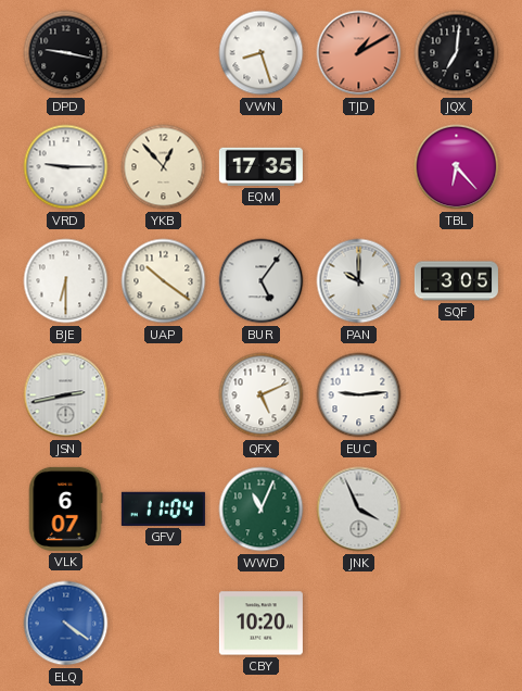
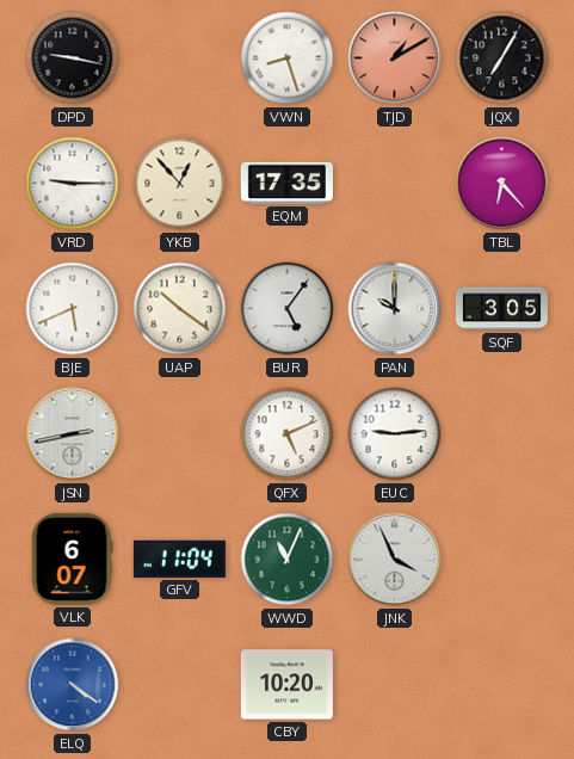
JQX: 7:01 -> 7:05 (502, 58)
BJE: 6:30 -> 5:41 (73, 309)
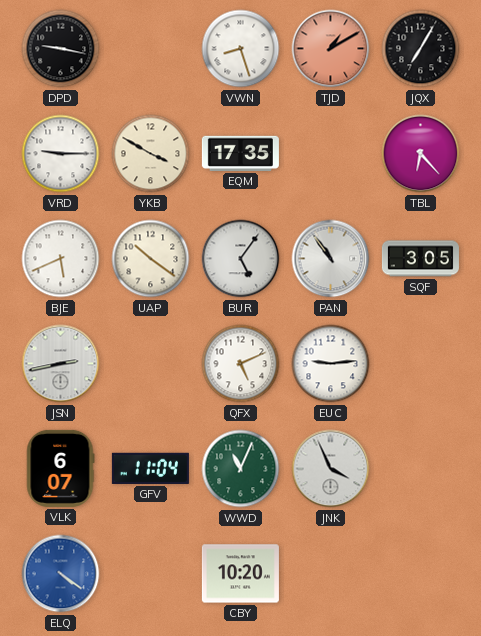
YKB: 12:53 -> 3:50 (151, 154)
PAN: 10:00 -> 10:54 (331, 259)
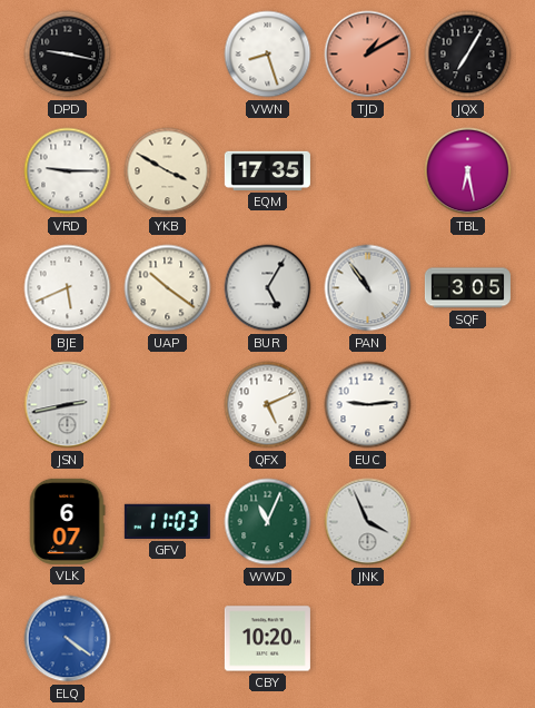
TBL: 6:23 -> 6:28 (468, 171)
BUR: 5:06 -> 5:05 (268, 288)
GFV: 11:04 -> 11:03 (167, 521)
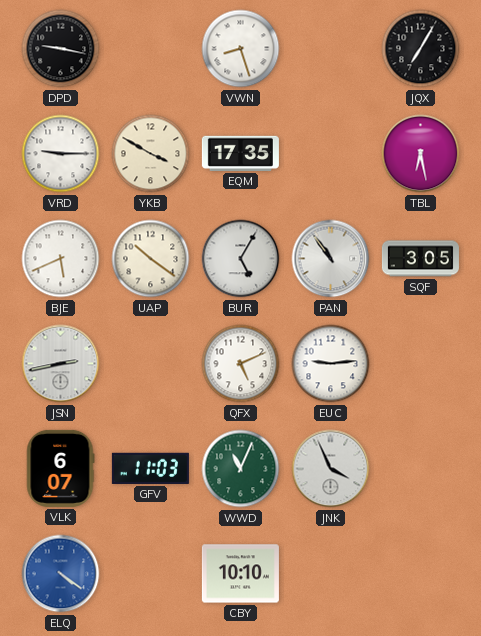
TJD: 1:10 -> none (368, 55)
CBY: 10:20 -> 10:10 (240, 574)
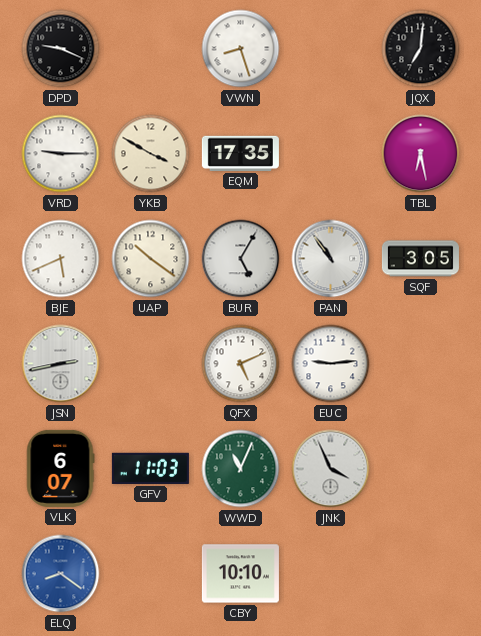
DPD: 9:17 -> 9:19 (61, 49)
JQX: 7:05 -> 7:01 (421, 49)
ELQ: 4:21 -> 8:21 (61, 574)
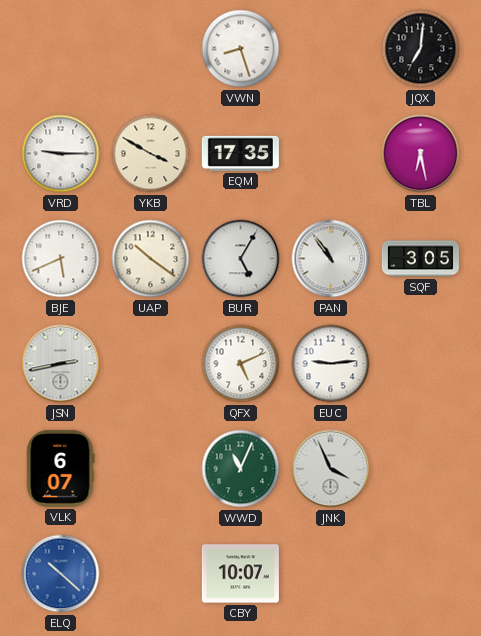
DPD: 9:19 -> none (61, 49)
GFV: 11:03 -> none (150, 468)
ELQ: 8:21 -> 10:22 (61, 574)
CBY: 10:10 -> 10:07 (240, 574)
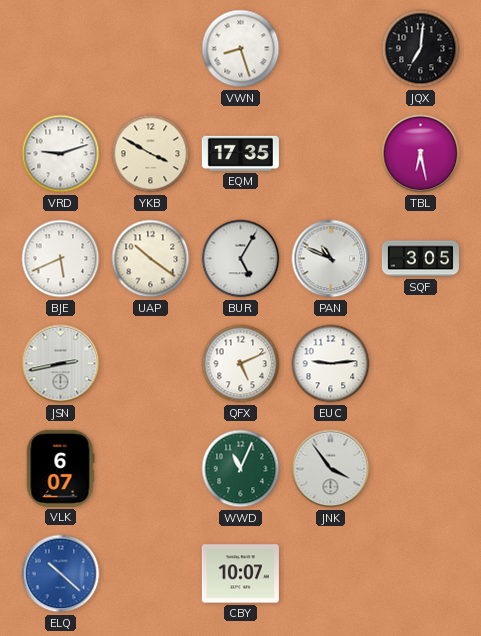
VRD: 9:15 -> 9:12 (61, 154)
PAN: 10:54 -> 10:49 (331, 259)
JNK: 3:56 -> 3:54 (331, 469)
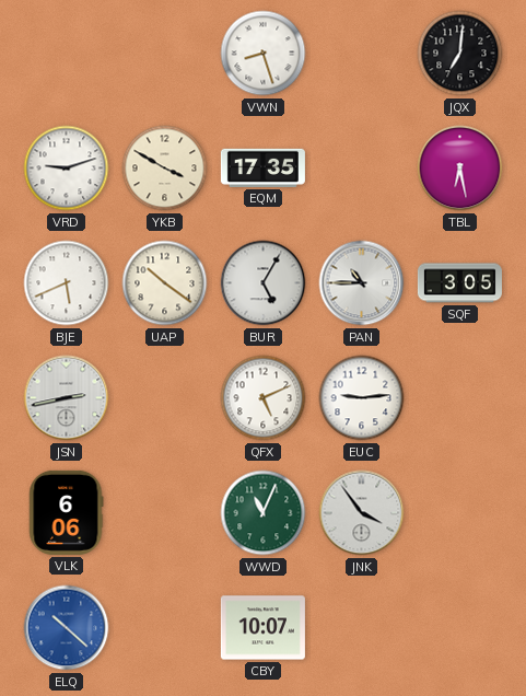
PAN: 10:49 -> 10:45 (362, 283)
VLK: 6:07 -> 6:06 (66, 512)
